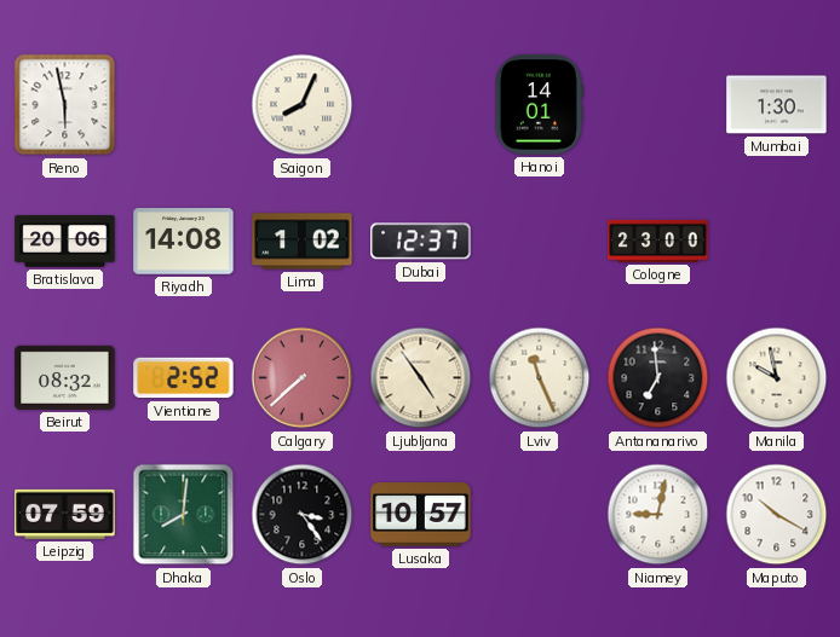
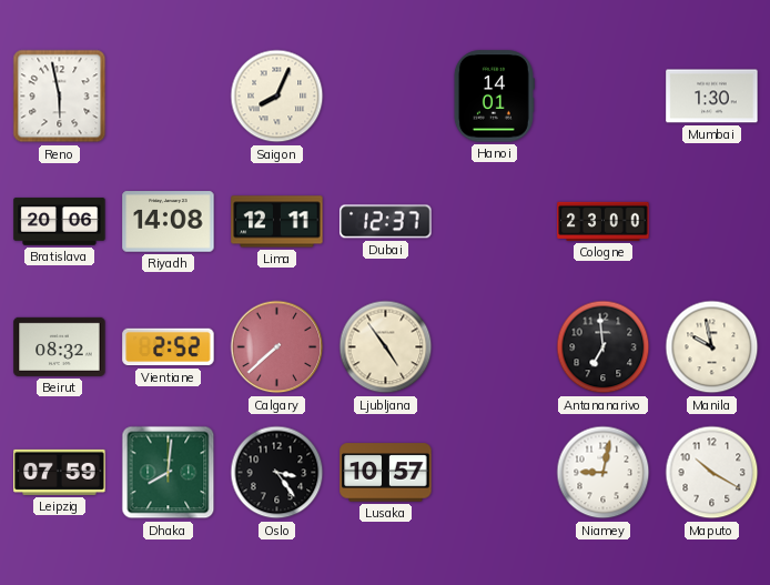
Lima: 1:02 -> 12:11 (277, 222)
Lviv: 11:26 -> none (540, 378)
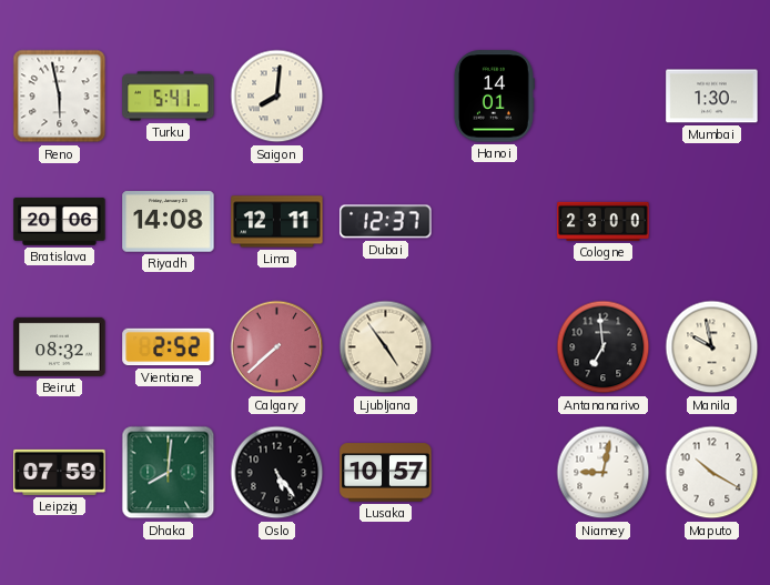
Turku: none -> 5:41 (169, 97)
Saigon: 8:04 -> 8:01 (277, 97)
Oslo: 3:24 -> 5:24 (277, 473)
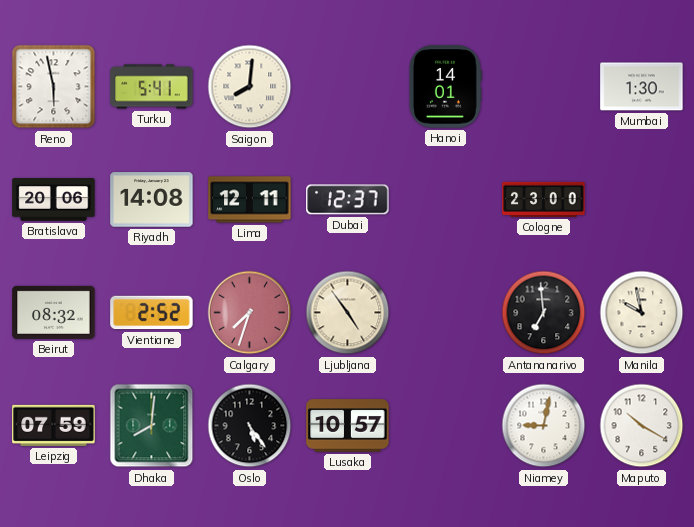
Calgary: 7:38 -> 7:33 (250, 313)
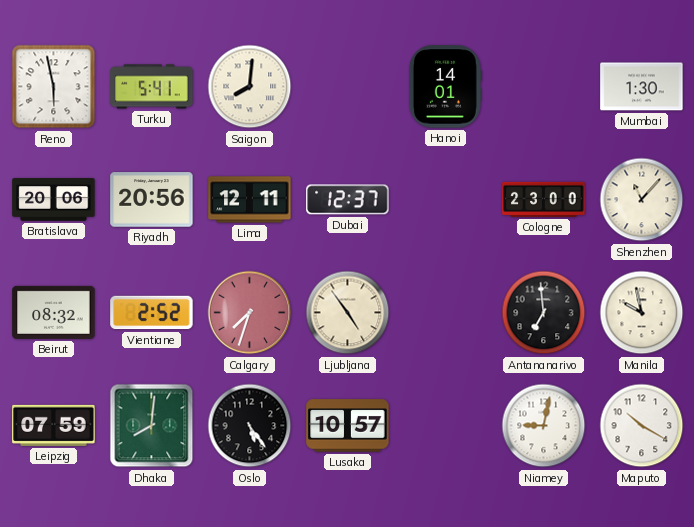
Riyadh: 14:08 -> 20:56 (152, 200)
Shenzhen: none -> 11:07 (642, 200)
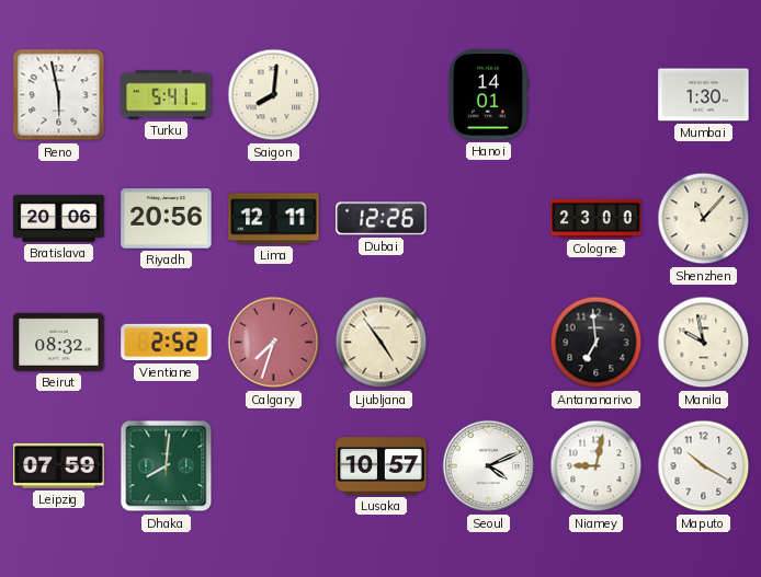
Dubai: 12:37 -> 12:26 (382, 219)
Oslo: 5:24 -> none (250, 426)
Seoul: none -> 4:11 (489, 466)
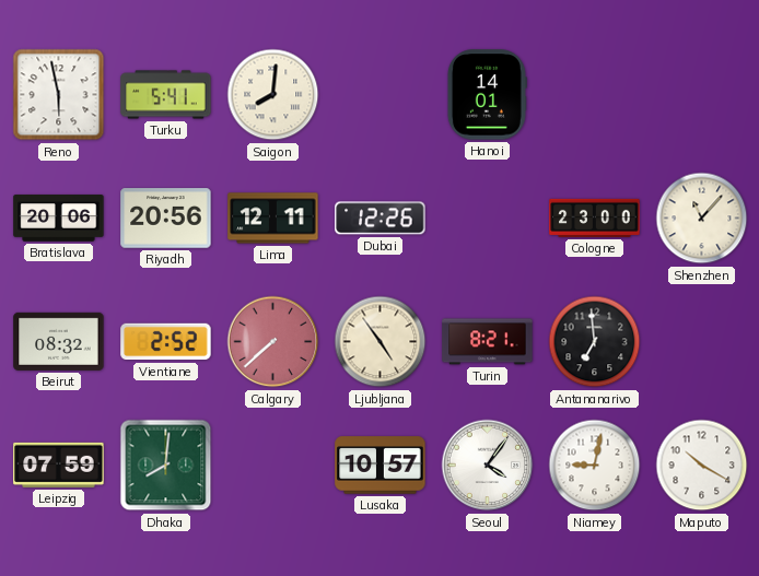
Mumbai: 1:30 -> none (704, 95)
Calgary: 7:33 -> 7:38 (273, 342)
Turin: none -> 8:21 (488, 342)
Manila: 9:58 -> none (704, 343)
Seoul: 4:11 -> 4:06 (488, 466)
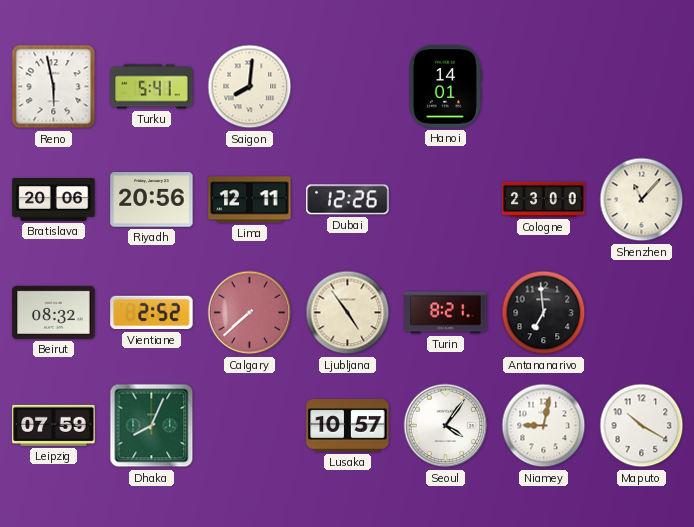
Dhaka: 8:01 -> 8:04 (152, 426)
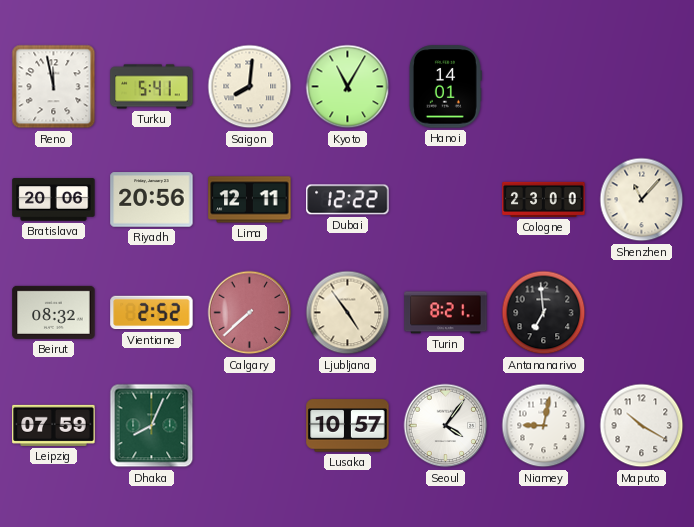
Reno: 5:58 -> 11:58 (54, 87)
Kyoto: none -> 11:05 (348, 87)
Dubai: 12:26 -> 12:22 (348, 200)
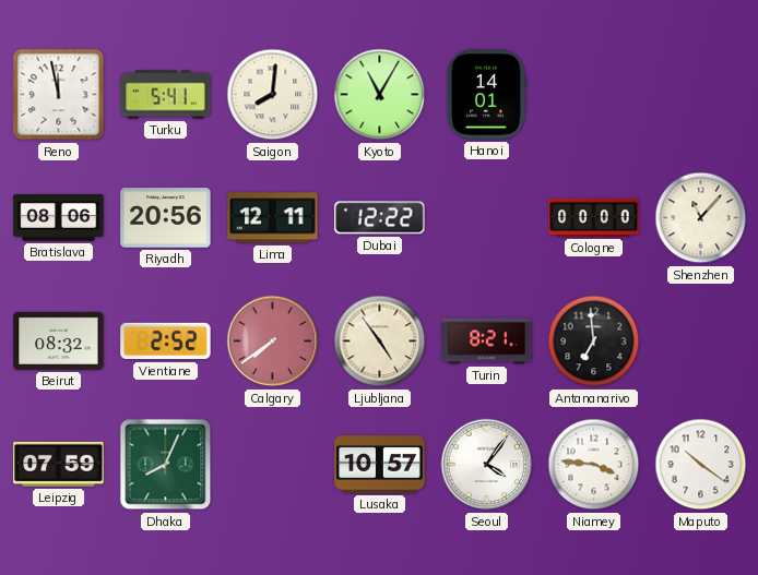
Bratislava: 20:06 -> 08:06 (59, 218)
Cologne: 23:00 -> 00:00 (594, 217)
Calgary: 7:38 -> 7:39 (273, 342)
Niamey: 9:02 -> 3:46 (594, 465)
Maputo: 10:20 -> 10:21 (701, 465)
